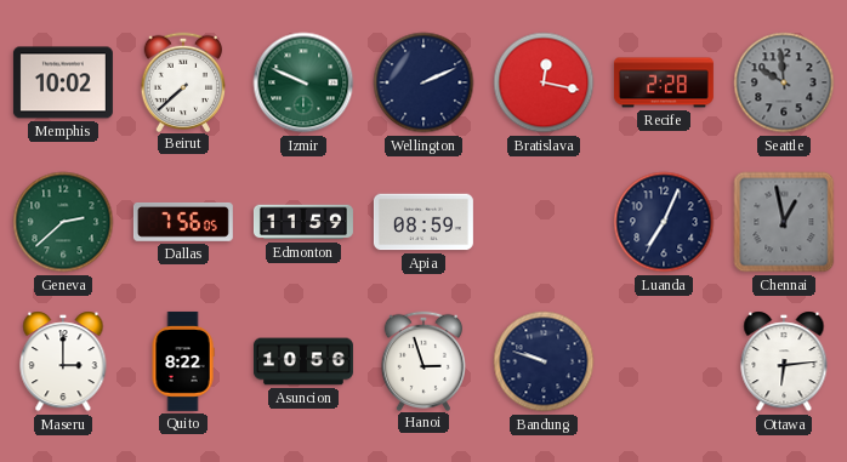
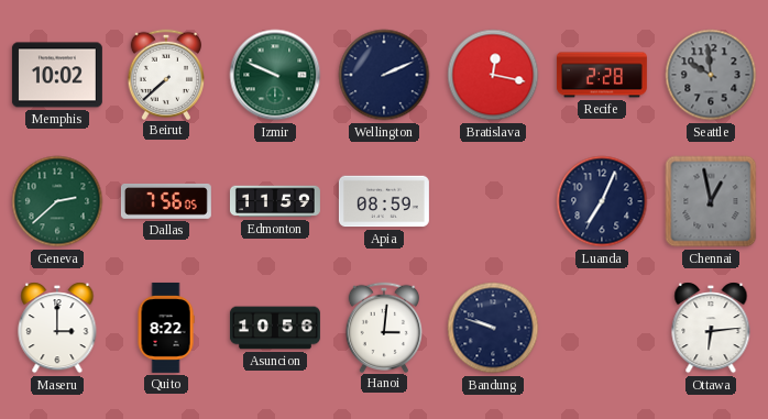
Hanoi: 2:57 -> 3:01 (383, 327)
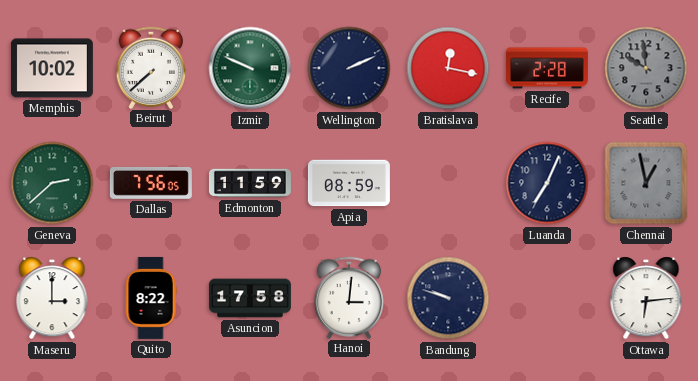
Asuncion: 10:56 -> 17:58 (250, 298)
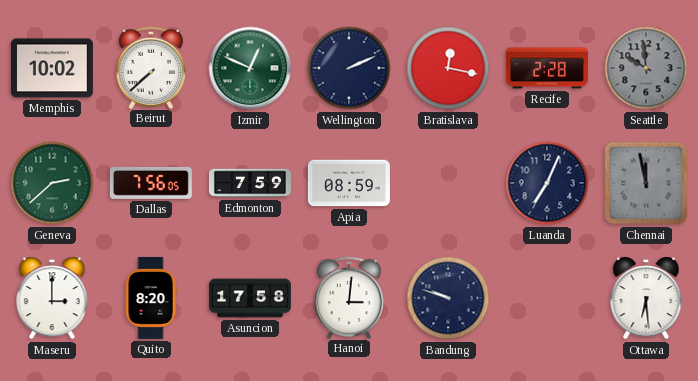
Izmir: 9:49 -> 12:49 (250, 68)
Edmonton: 11:59 -> 7:59 (250, 183)
Chennai: 12:58 -> 11:58 (646, 183)
Quito: 8:22 -> 8:20 (151, 298)
Ottawa: 6:14 -> 6:29 (646, 298)
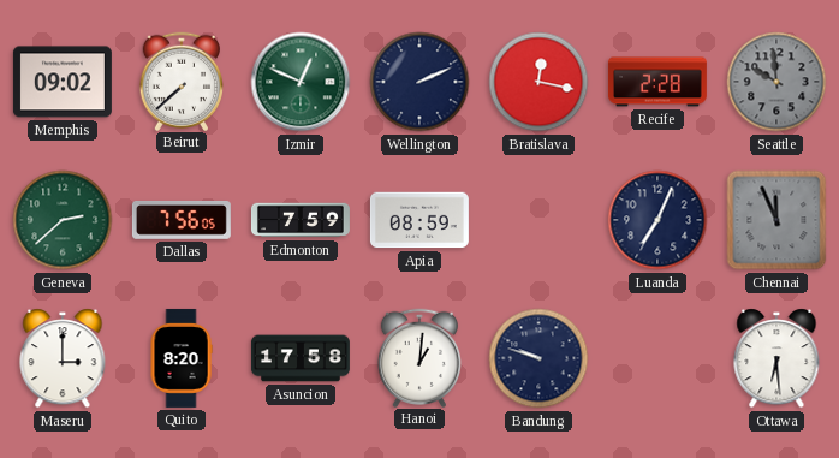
Memphis: 10:02 -> 09:02 (63, 82)
Chennai: 11:58 -> 11:56 (776, 220)
Hanoi: 3:01 -> 1:01 (418, 357)
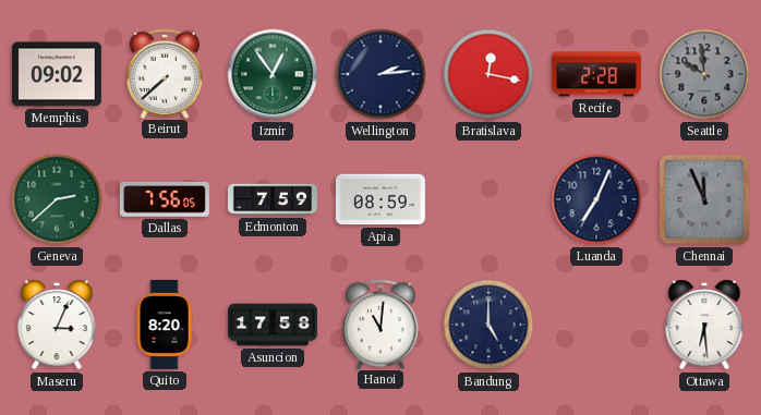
Izmir: 12:49 -> 12:54 (273, 74)
Wellington: 2:11 -> 2:14 (380, 74)
Maseru: 3:00 -> 3:04 (57, 325)
Hanoi: 1:01 -> 11:01 (379, 324)
Bandung: 9:48 -> 5:00 (488, 325)
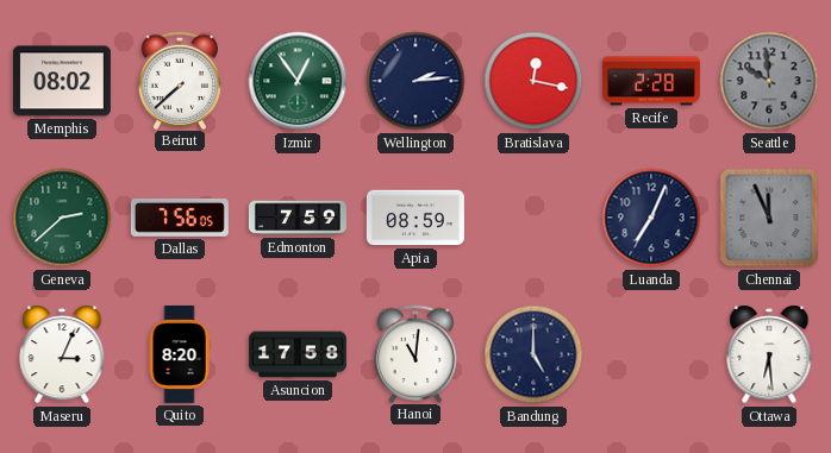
Memphis: 09:02 -> 08:02 (62, 81)
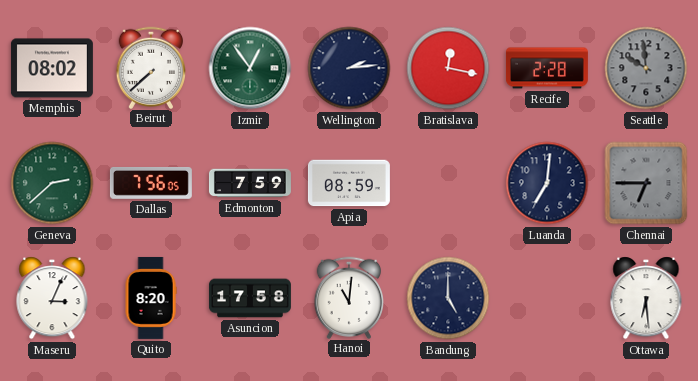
Luanda: 7:04 -> 7:01 (547, 183)
Chennai: 11:56 -> 6:45 (646, 183)
